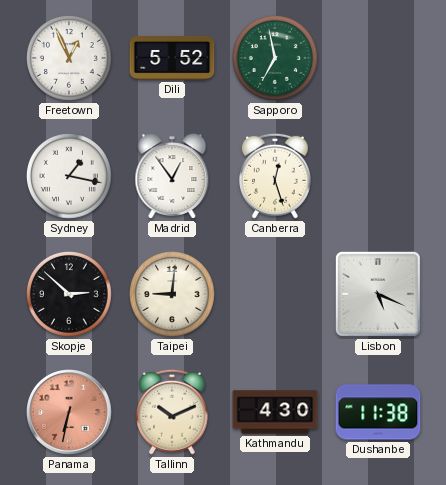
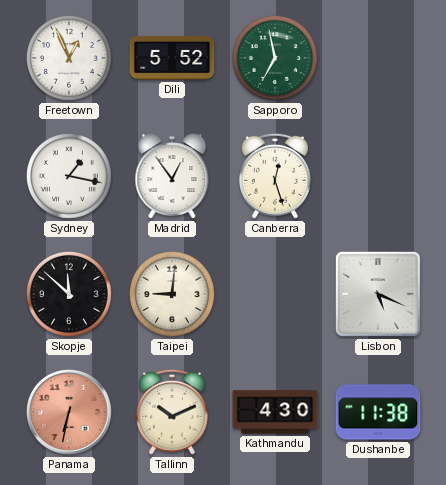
Skopje: 2:52 -> 11:52 (69, 294)
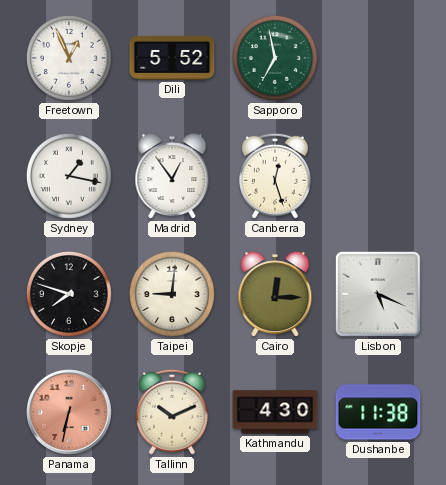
Skopje: 11:52 -> 7:48 (69, 294)
Cairo: none -> 12:15 (275, 294)
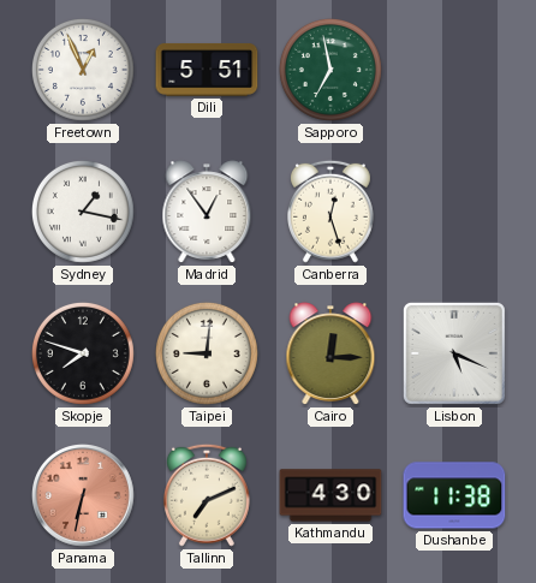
Dili: 5:52 -> 5:51 (207, 70)
Tallinn: 10:11 -> 7:11 (207, 495)
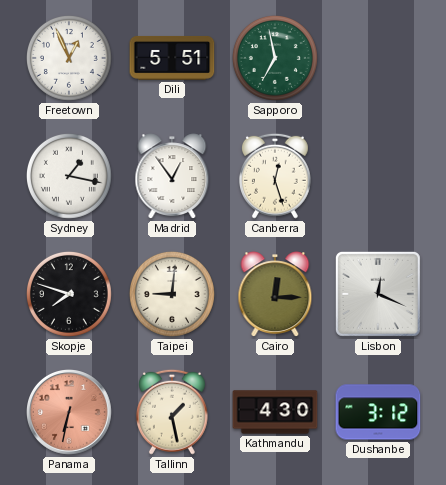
Lisbon: 5:19 -> 12:19 (378, 294)
Tallinn: 7:11 -> 1:28 (172, 412)
Dushanbe: 11:38 -> 3:12 (378, 412)
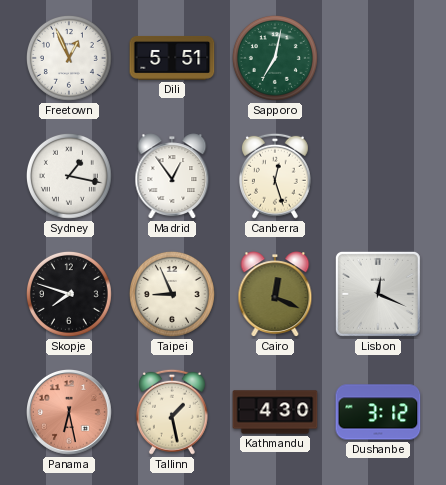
Sapporo: 6:58 -> 7:02 (275, 58)
Taipei: 9:01 -> 8:56 (172, 294)
Cairo: 12:15 -> 12:19 (275, 294)
Panama: 6:32 -> 6:28 (70, 413)
